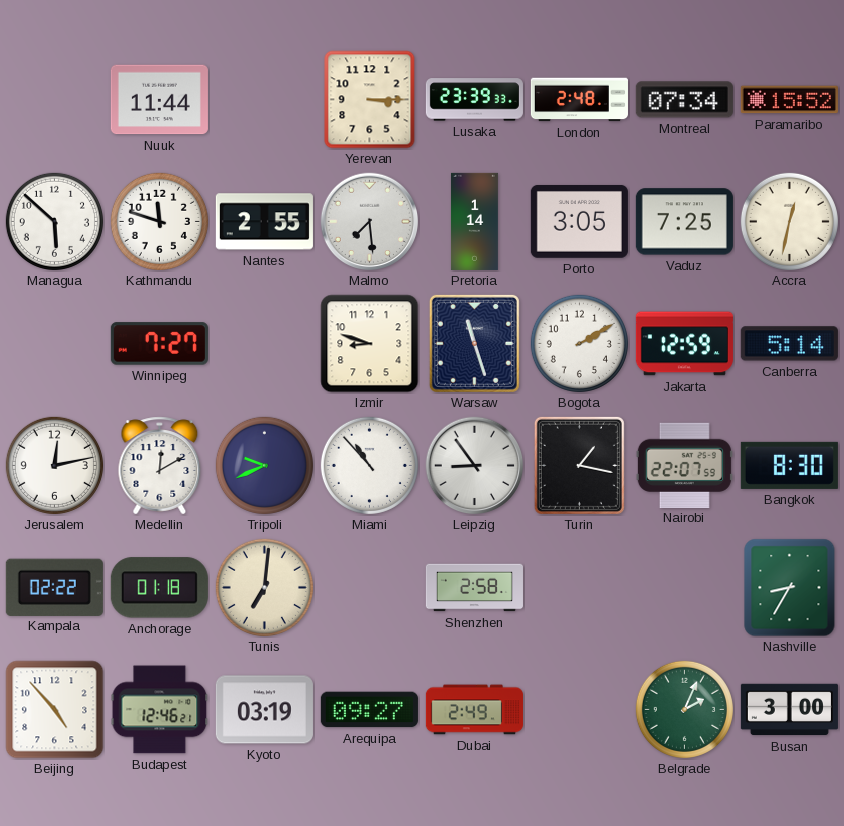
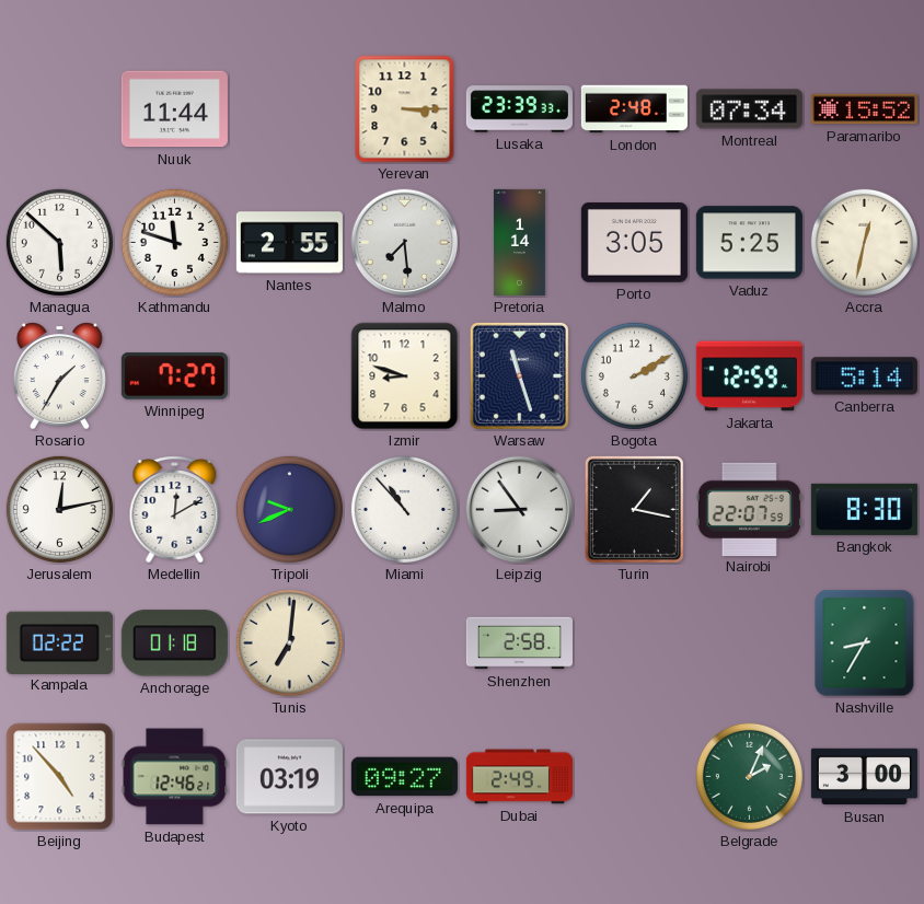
Vaduz: 7:25 -> 5:25 (749, 243)
Rosario: none -> 1:35 (59, 375)
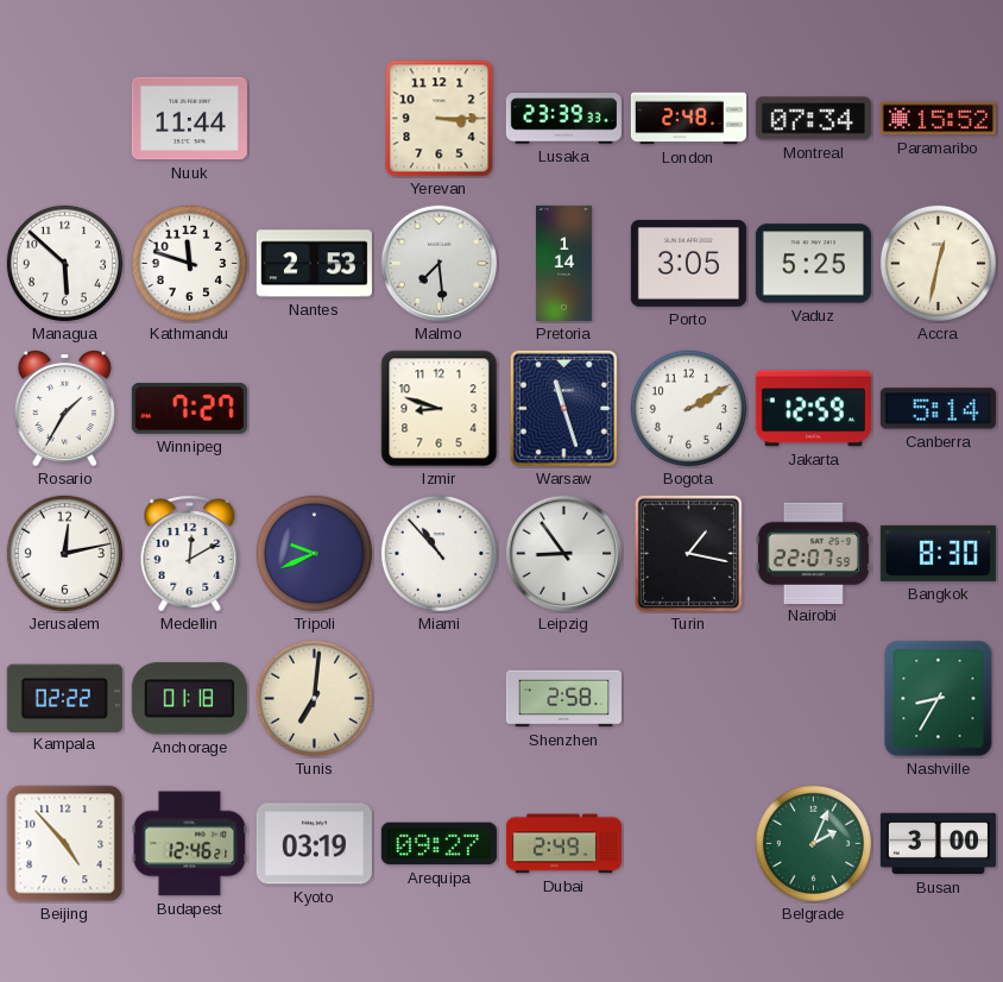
Nantes: 2:55 -> 2:53 (314, 264)
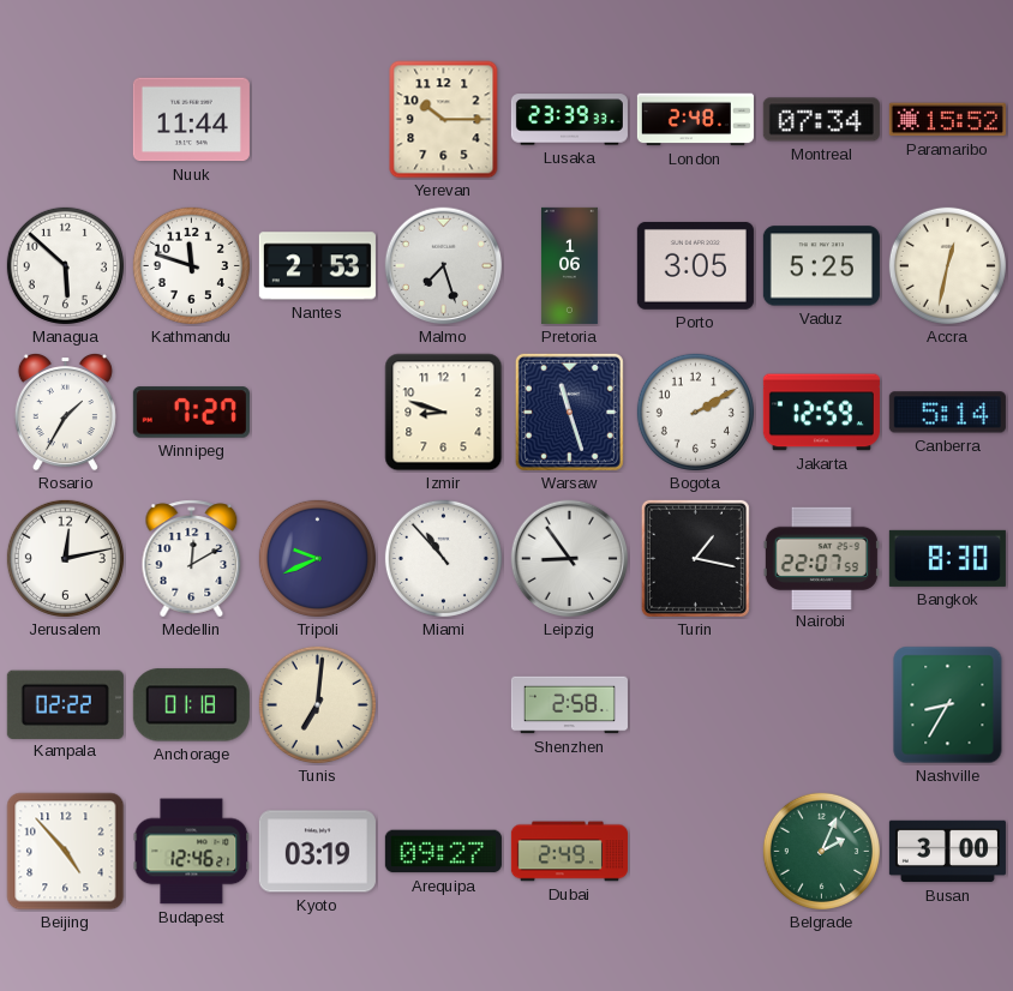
Yerevan: 3:15 -> 10:15 (444, 120)
Malmo: 7:29 -> 7:27 (444, 266)
Pretoria: 1:14 -> 1:06 (569, 265)
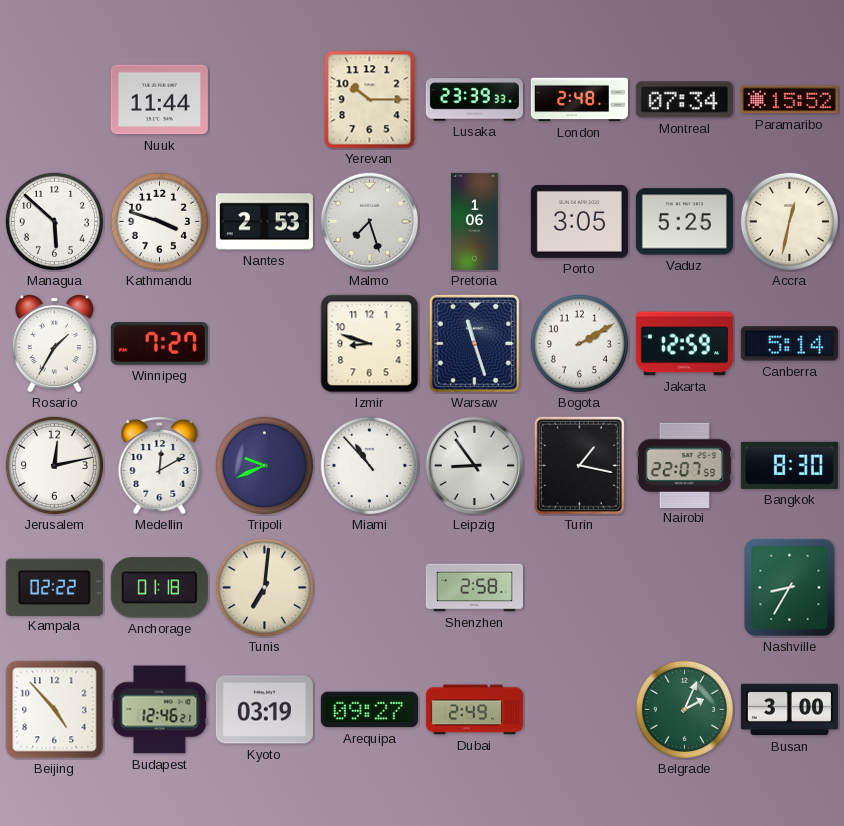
Kathmandu: 11:48 -> 3:48 (159, 221)
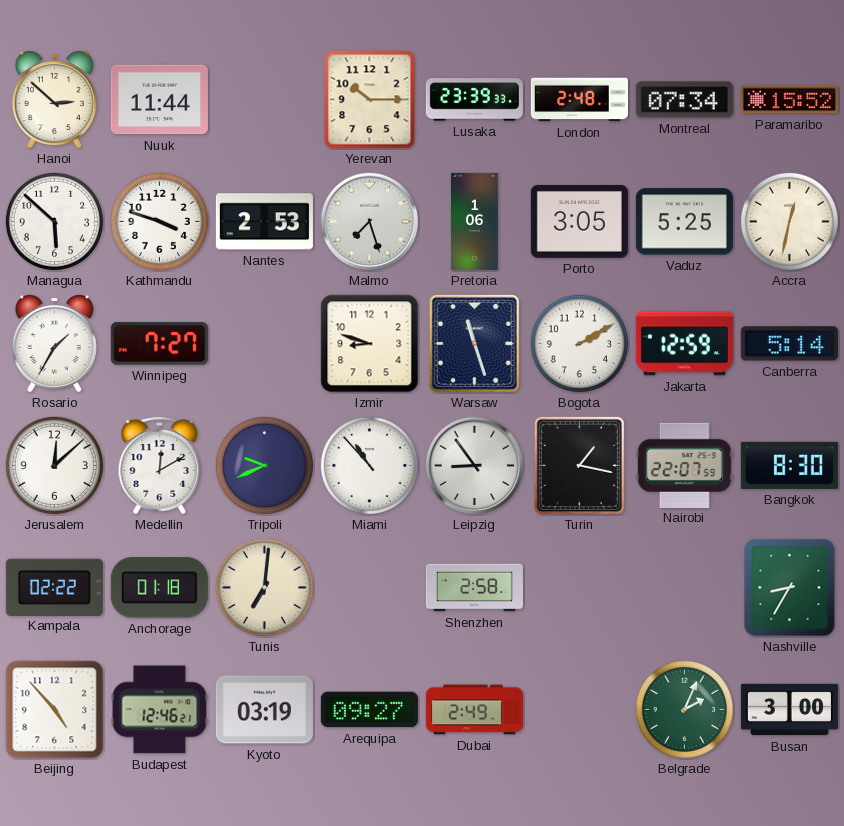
Hanoi: none -> 2:52 (54, 99)
Jerusalem: 12:13 -> 12:08 (54, 465)
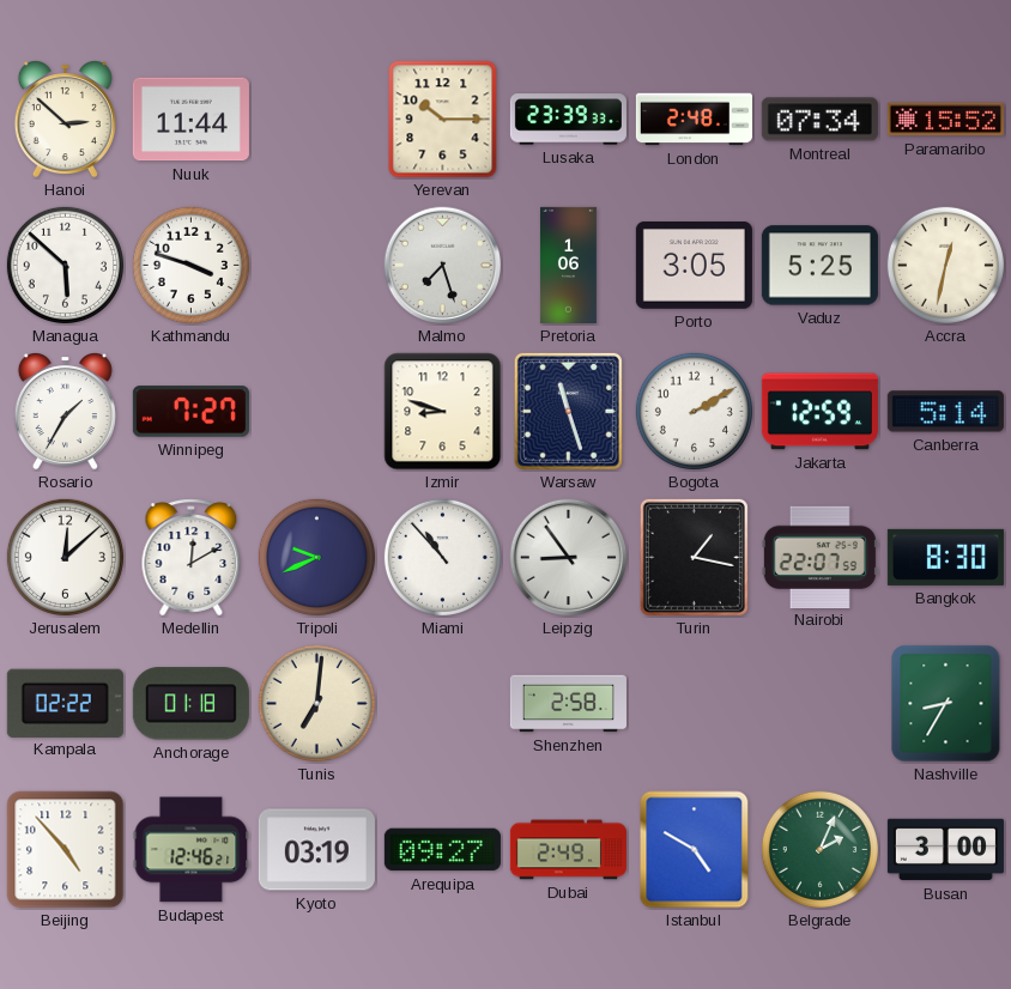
Nantes: 2:53 -> none (264, 222)
Istanbul: none -> 4:50 (695, 850)
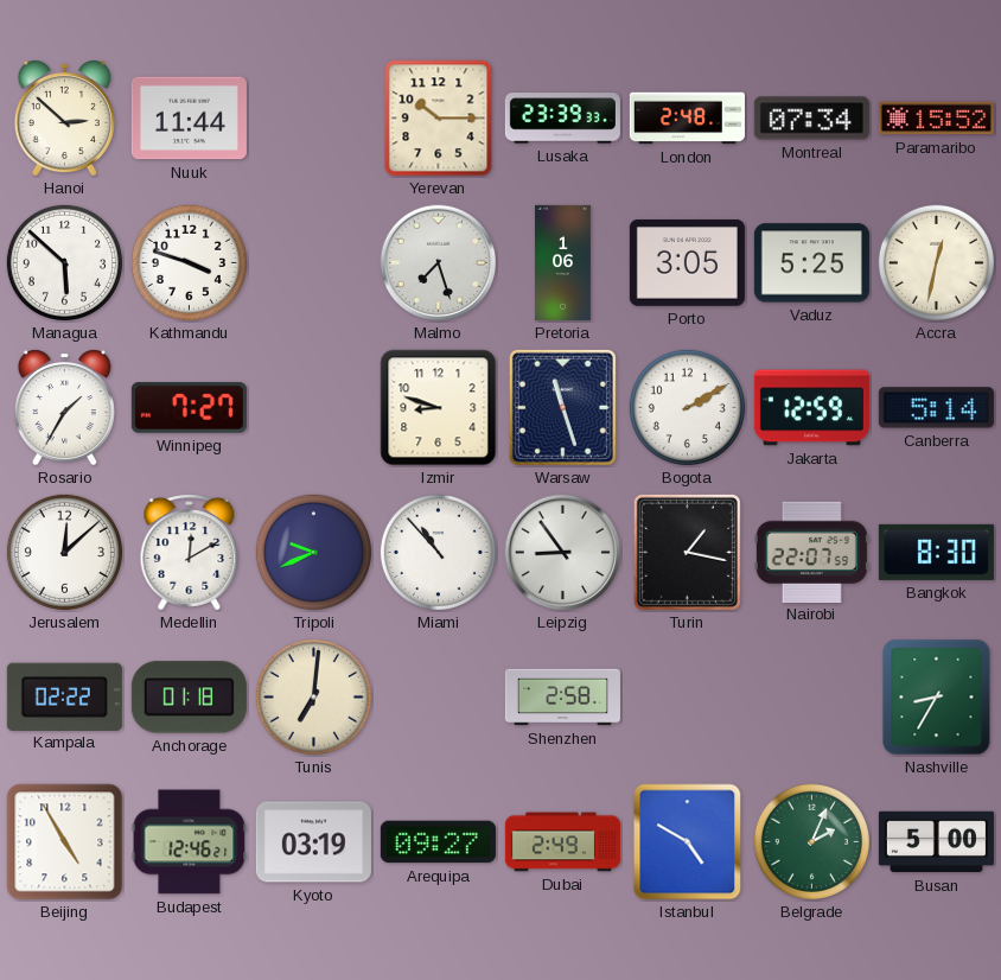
Beijing: 4:53 -> 4:55 (65, 842)
Busan: 3:00 -> 5:00 (936, 842)
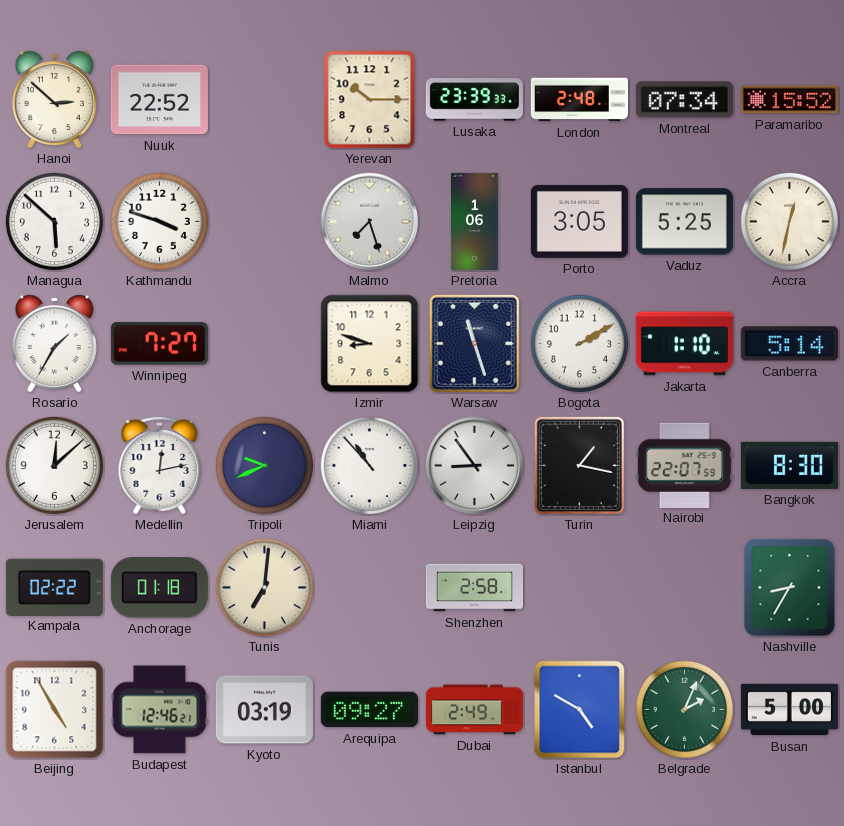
Nuuk: 11:44 -> 22:52 (159, 100)
Jakarta: 12:59 -> 1:10 (684, 344)
Medellin: 12:10 -> 12:13 (160, 466)
